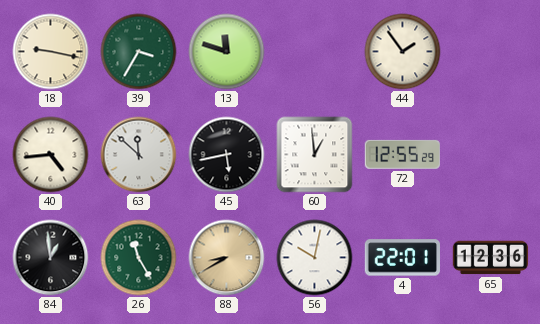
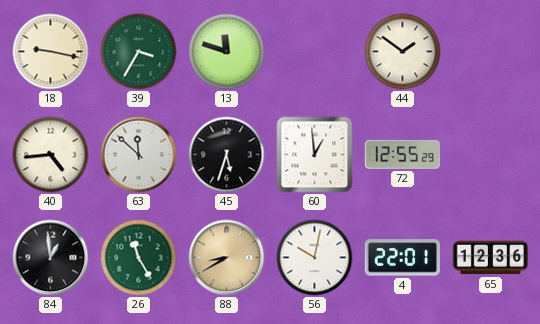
44: 1:54 -> 1:51 (403, 52)
45: 5:43 -> 5:33 (227, 155)
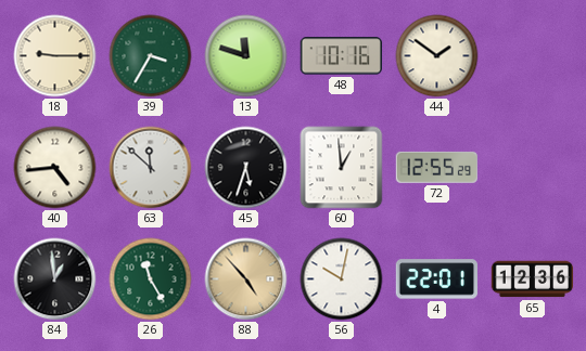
18: 9:17 -> 9:15 (55, 56)
48: none -> 10:16 (341, 56)
88: 8:40 -> 4:53 (246, 279)
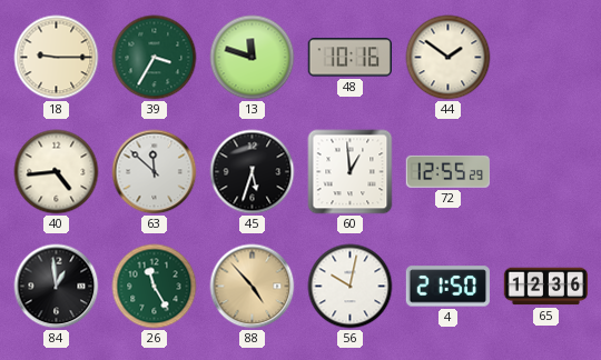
4: 22:01 -> 21:50 (447, 287)
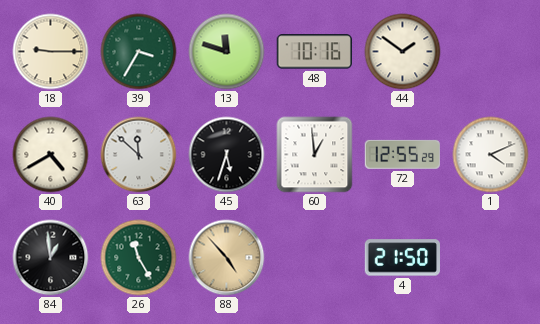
40: 4:44 -> 4:40 (51, 155)
1: none -> 4:11 (491, 155)
56: 10:02 -> none (351, 287)
65: 12:36 -> none (546, 287)
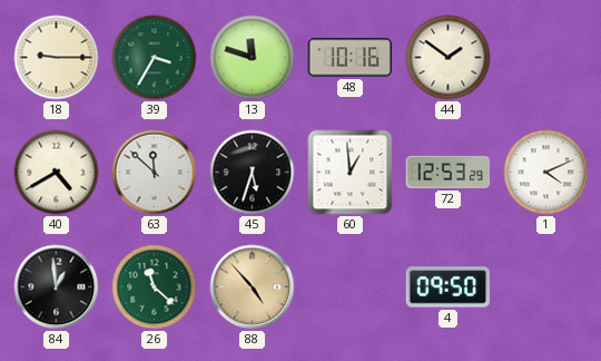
72: 12:55 -> 12:53 (447, 172)
26: 11:25 -> 11:22 (155, 287)
4: 21:50 -> 09:50 (447, 287)
